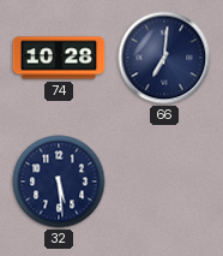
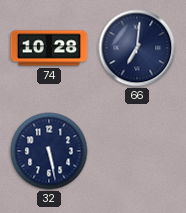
32: 5:29 -> 5:28 (49, 151)
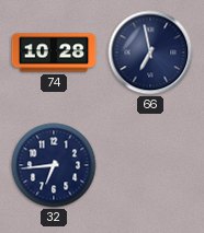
66: 7:01 -> 6:58 (150, 53)
32: 5:28 -> 6:44 (54, 165)
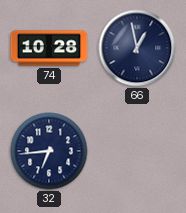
66: 6:58 -> 12:58 (137, 48)
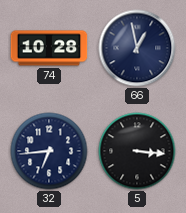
5: none -> 3:16 (137, 151)
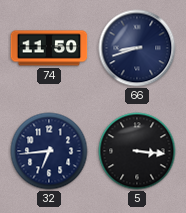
74: 10:28 -> 11:50 (49, 48)
66: 12:58 -> 8:42 (137, 48)
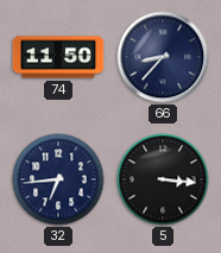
66: 8:42 -> 8:37 (163, 57)
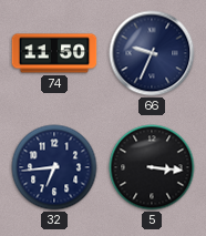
66: 8:37 -> 9:34 (152, 53)
